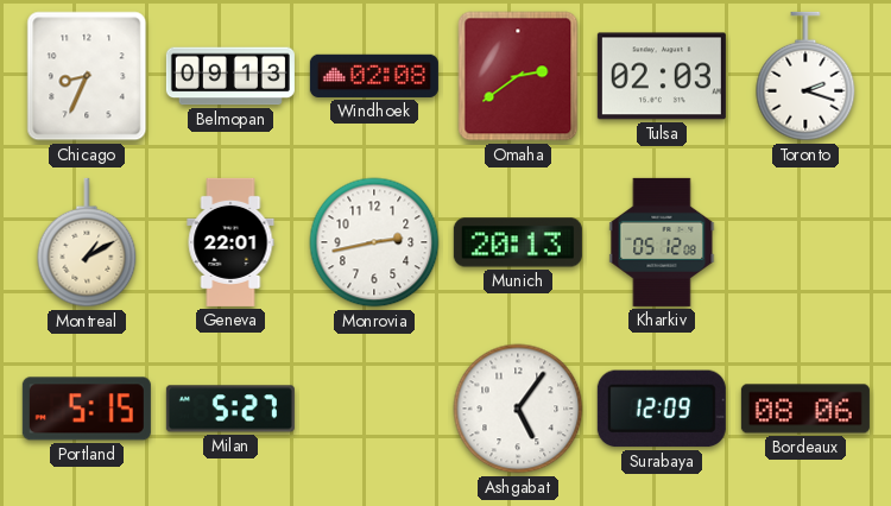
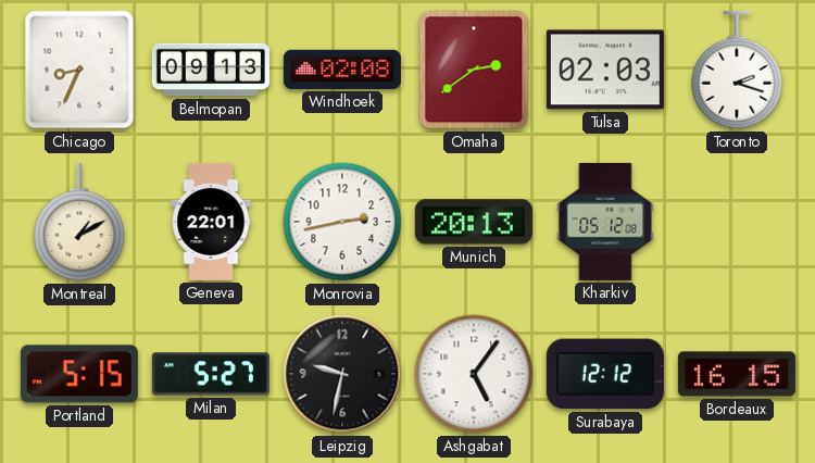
Leipzig: none -> 9:32 (342, 374)
Surabaya: 12:09 -> 12:12 (605, 374)
Bordeaux: 08:06 -> 16:15 (737, 374)
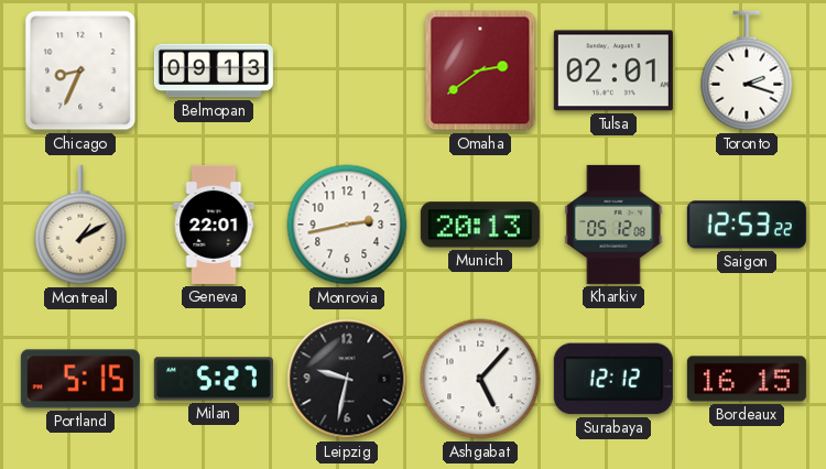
Windhoek: 02:08 -> none (342, 70)
Tulsa: 02:03 -> 02:01 (613, 70)
Saigon: none -> 12:53 (747, 225)
Ashgabat: 5:06 -> 5:07 (480, 379)
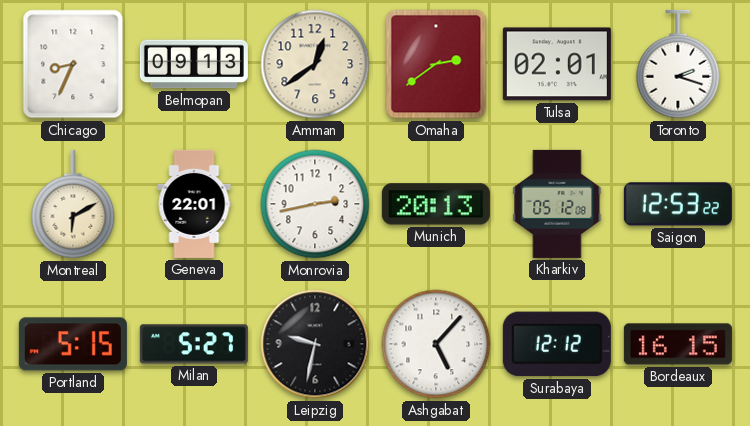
Amman: none -> 12:39 (315, 64)
Montreal: 1:10 -> 6:10 (73, 204)
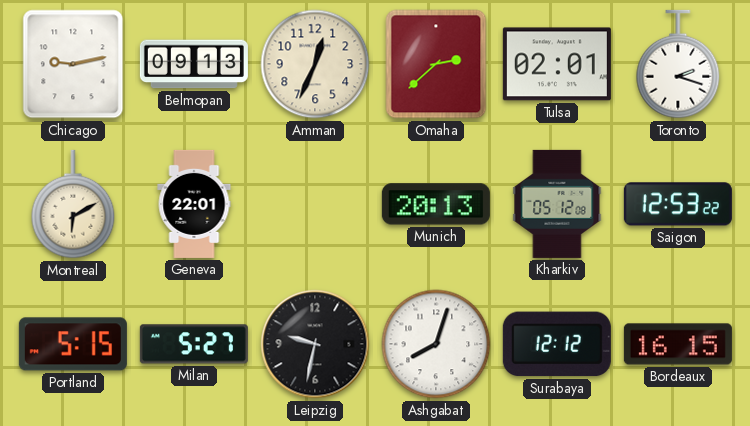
Chicago: 8:34 -> 9:13 (73, 64)
Amman: 12:39 -> 12:34 (315, 64)
Omaha: 2:39 -> 2:38 (436, 64)
Monrovia: 2:43 -> none (315, 204)
Ashgabat: 5:07 -> 8:03 (436, 344)
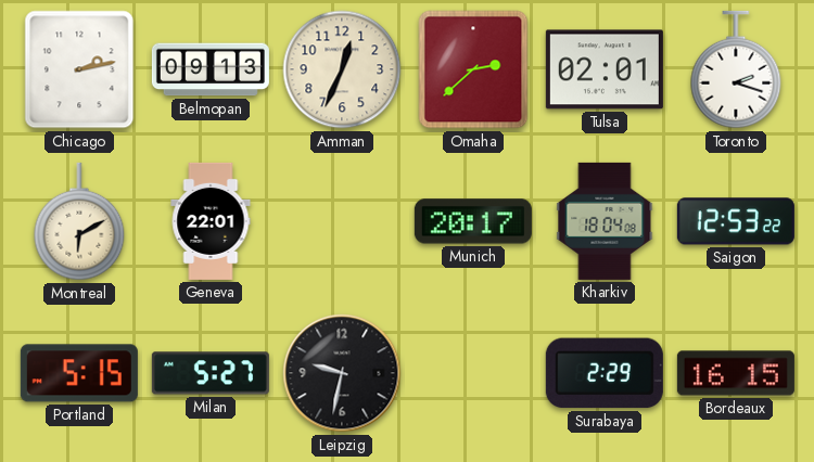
Chicago: 9:13 -> 2:13 (79, 69)
Munich: 20:13 -> 20:17 (473, 221)
Kharkiv: 05:12 -> 18:04 (605, 221)
Ashgabat: 8:03 -> none (436, 344)
Surabaya: 12:12 -> 2:29 (605, 373)
